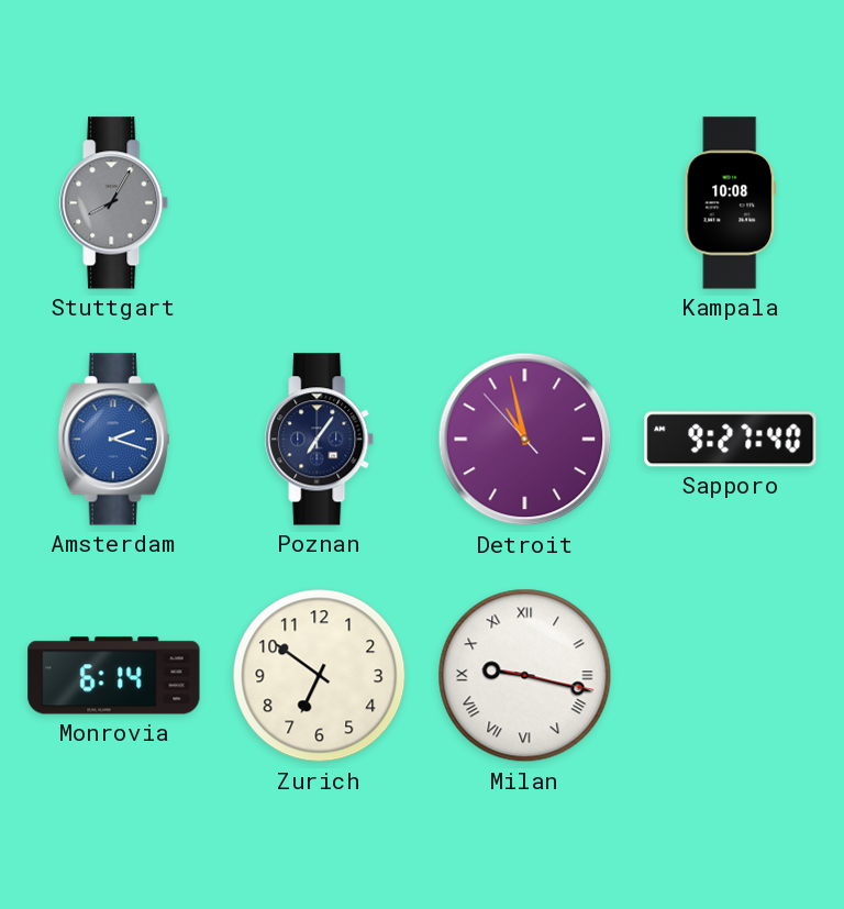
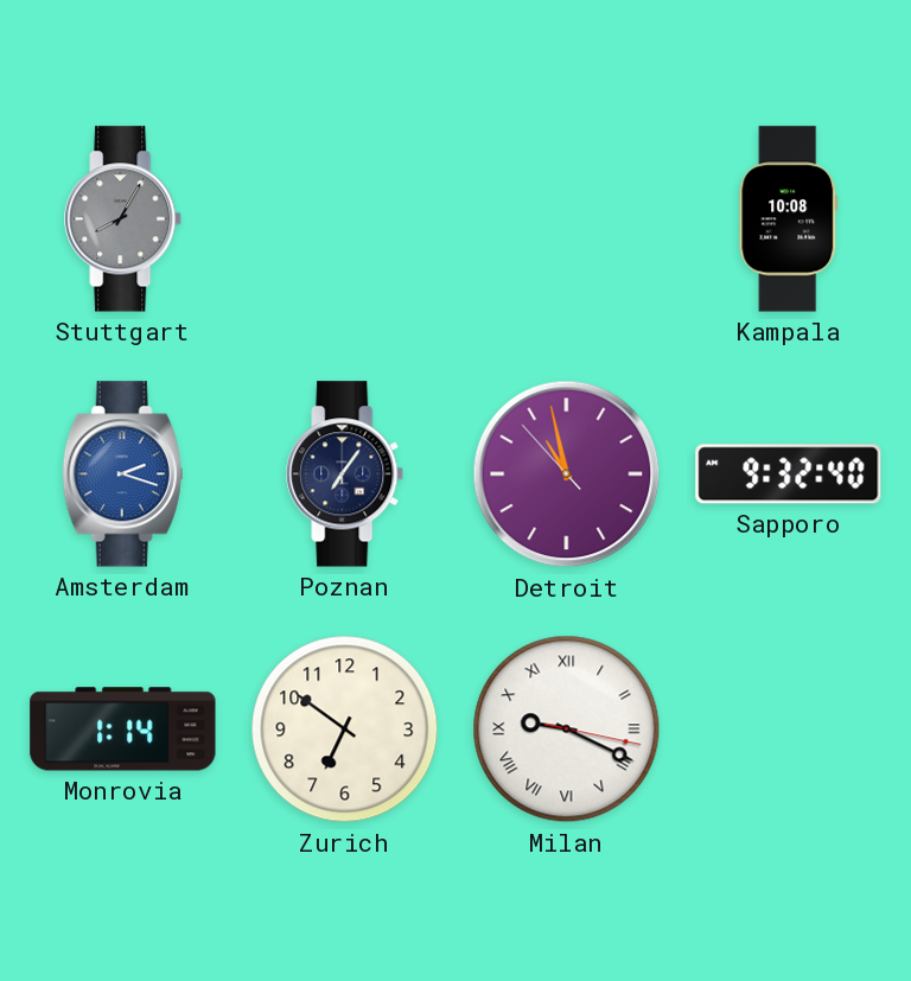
Sapporo: 9:27 -> 9:32 (789, 474)
Monrovia: 6:14 -> 1:14 (123, 730)
Milan: 9:17 -> 9:19 (567, 730)
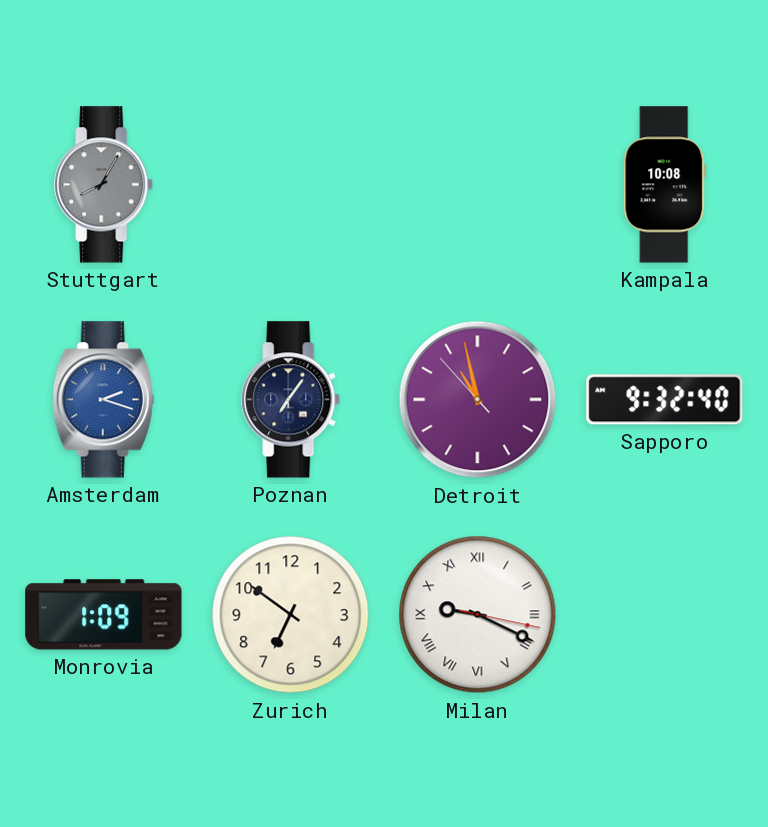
Monrovia: 1:14 -> 1:09 (104, 615)
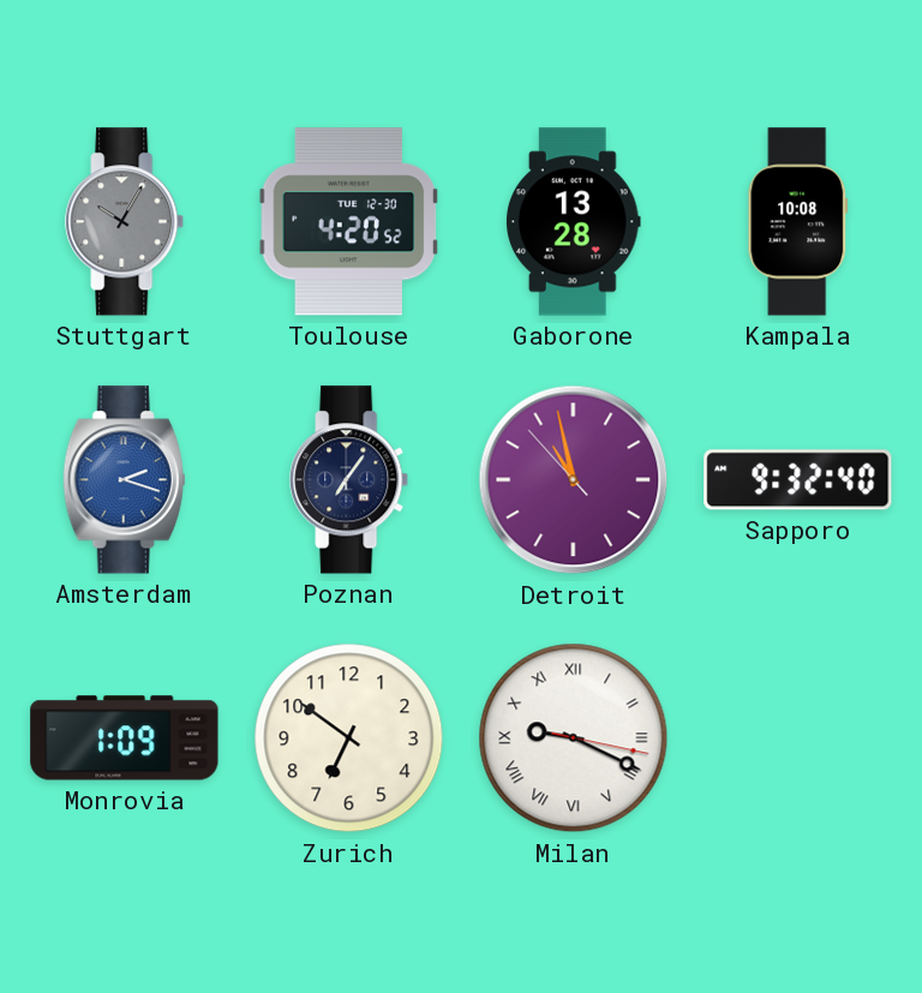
Stuttgart: 8:05 -> 10:05 (125, 222)
Toulouse: none -> 4:20 (349, 222)
Gaborone: none -> 13:28 (574, 222)
